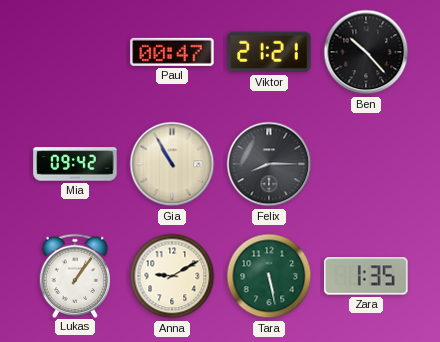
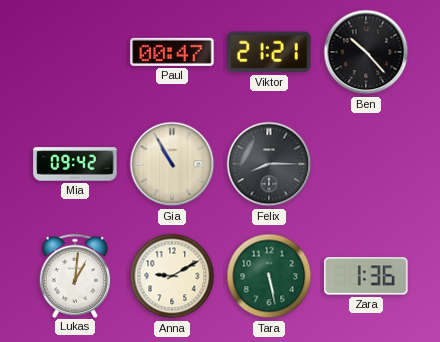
Lukas: 1:06 -> 1:01 (75, 275)
Zara: 1:35 -> 1:36 (366, 276)
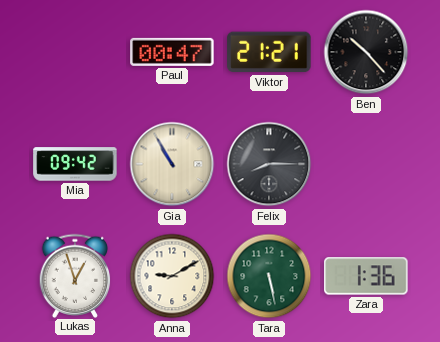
Lukas: 1:01 -> 12:57 (75, 275)
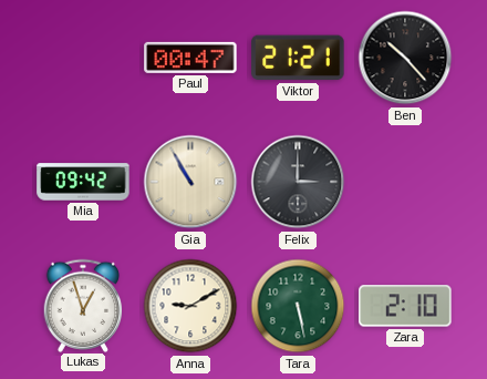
Felix: 8:15 -> 3:00 (298, 182)
Zara: 1:36 -> 2:10 (405, 306)
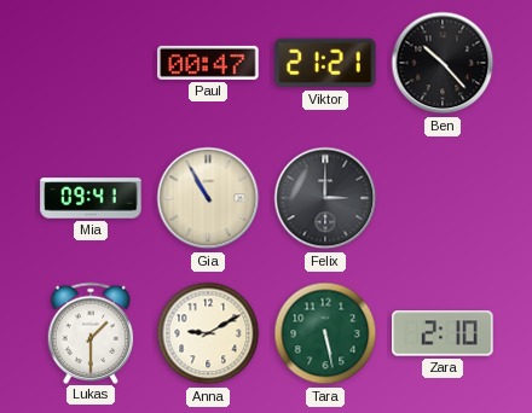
Mia: 09:42 -> 09:41 (91, 198)
Lukas: 12:57 -> 1:30 (91, 332)
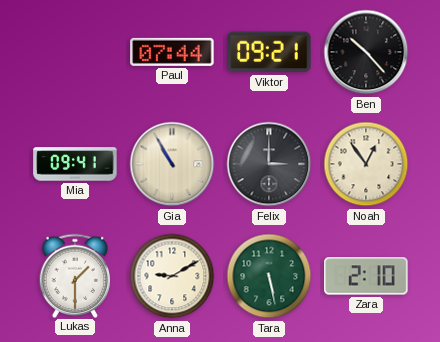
Paul: 00:47 -> 07:44 (172, 52)
Viktor: 21:21 -> 09:21 (269, 52)
Noah: none -> 12:54 (366, 164)
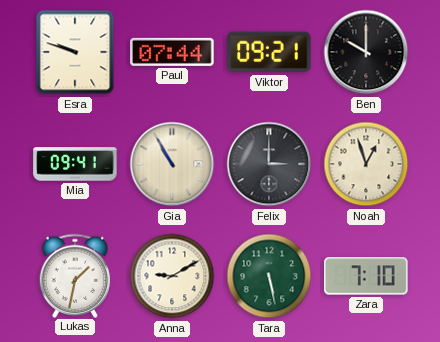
Esra: none -> 9:48 (75, 52)
Ben: 10:23 -> 10:00 (366, 52)
Noah: 12:54 -> 12:57 (366, 164)
Lukas: 1:30 -> 1:32 (75, 275)
Zara: 2:10 -> 7:10 (366, 276)
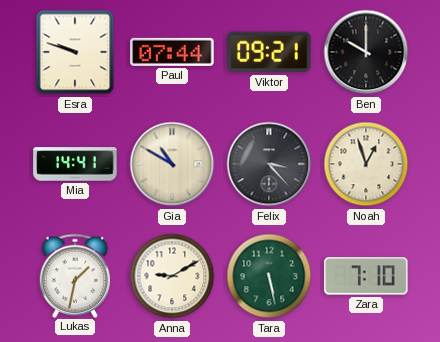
Mia: 09:41 -> 14:41 (75, 164)
Gia: 10:55 -> 10:50 (172, 164)
Felix: 3:00 -> 3:23 (269, 164)
